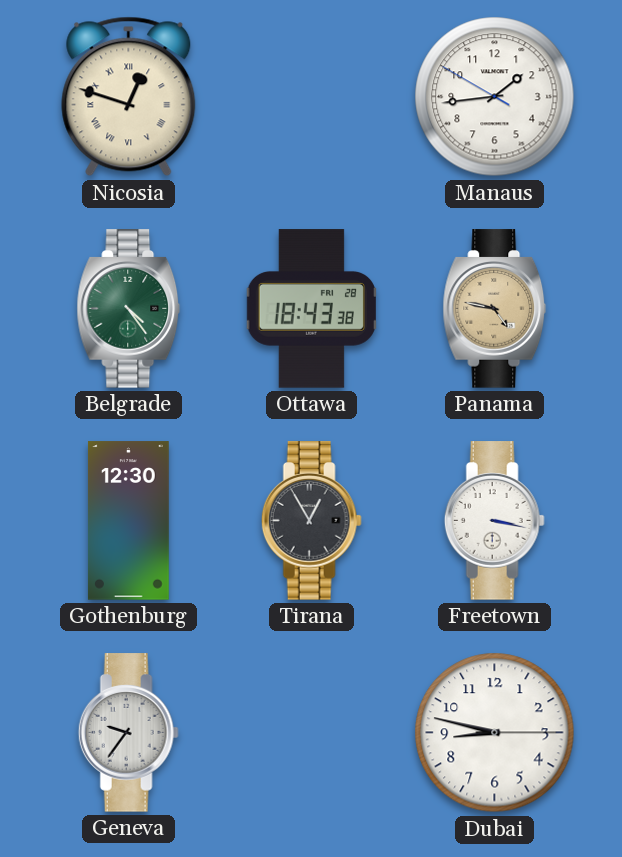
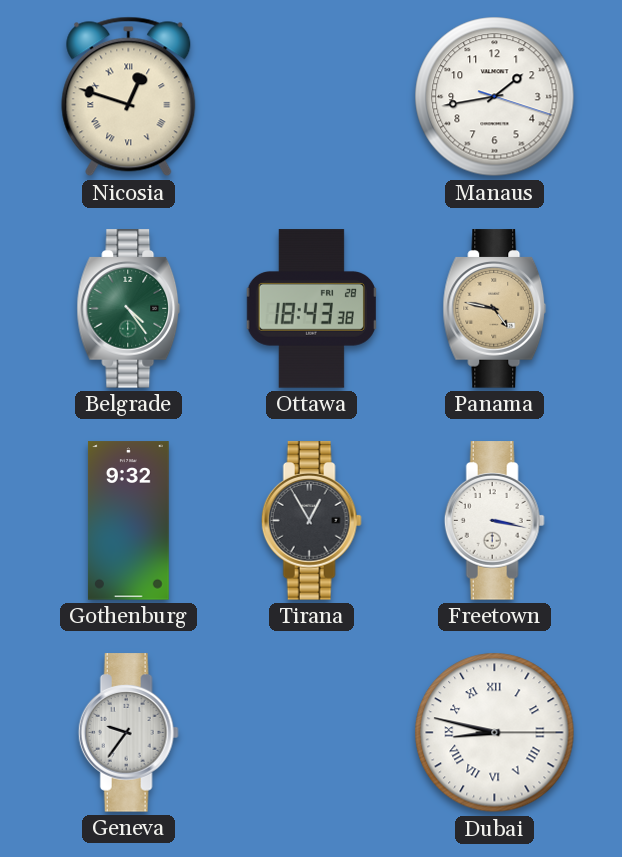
Manaus: 1:43:50 -> 1:43:18 (495, 97)
Gothenburg: 12:30 -> 9:32 (128, 521)
Dubai numerals: Arabic -> Roman (495, 733)
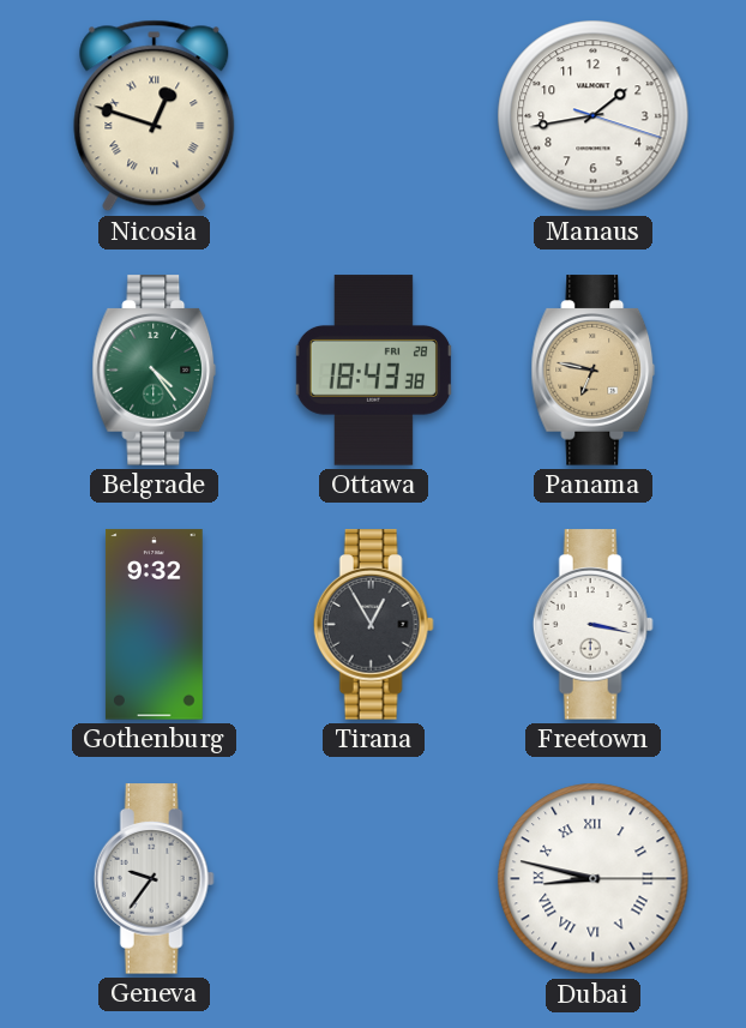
Panama: 4:47 -> 6:47 (594, 371)
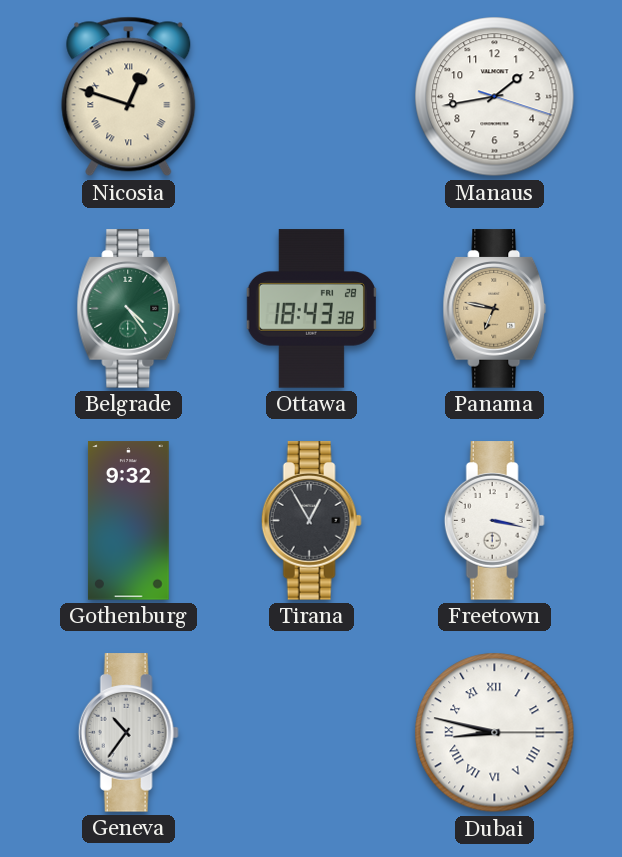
Geneva: 9:36 -> 10:36 (128, 733)
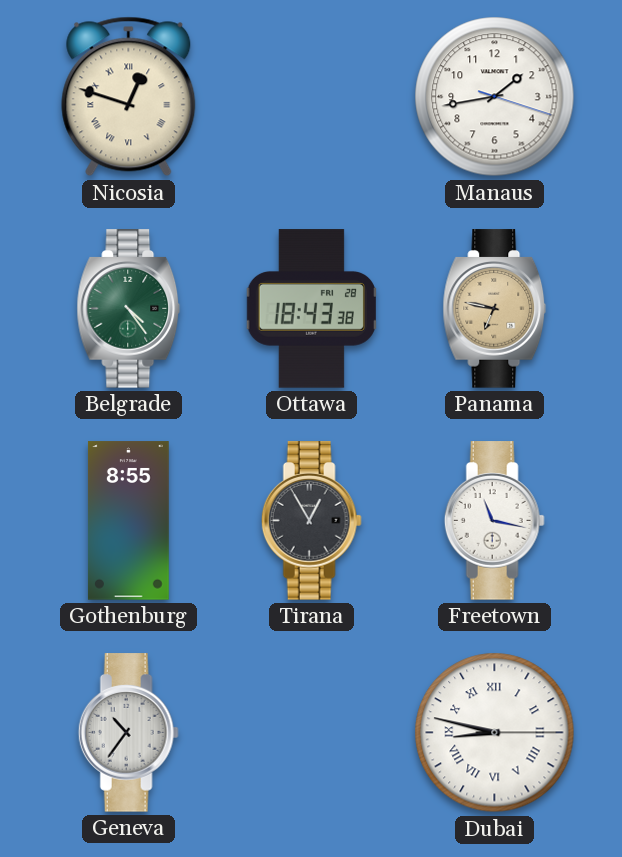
Gothenburg: 9:32 -> 8:55 (128, 521)
Freetown: 3:17 -> 11:17 (494, 521)
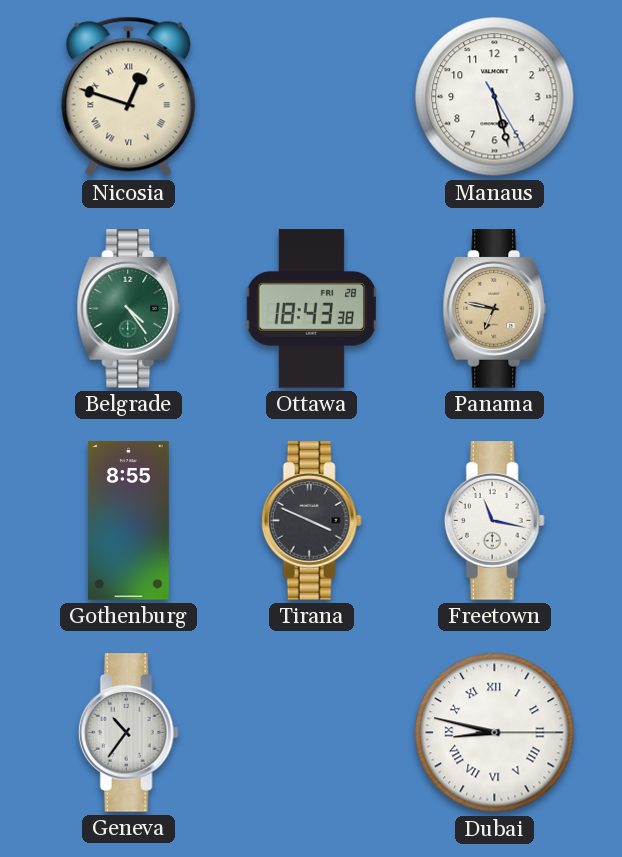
Manaus: 1:43 -> 5:27 (495, 97)
Tirana: 12:55 -> 3:49 (311, 521)
